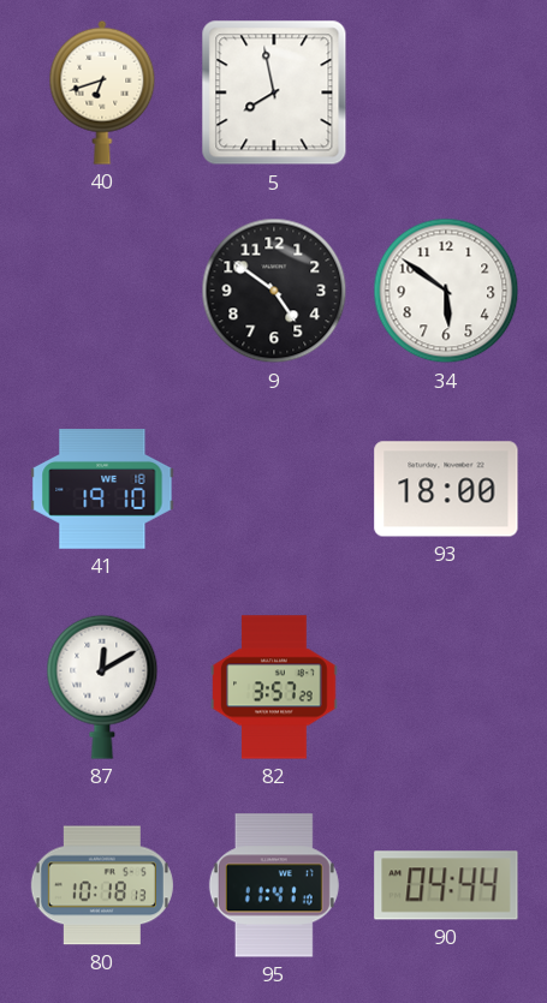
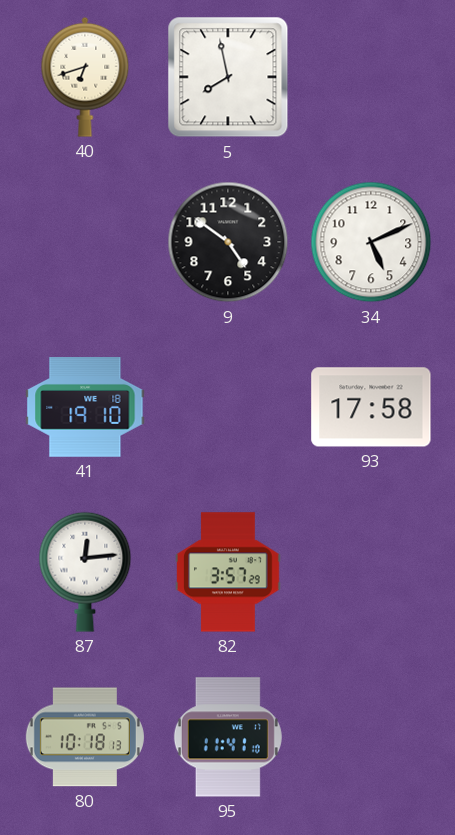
34: 5:51 -> 5:11 (371, 242)
93: 18:00 -> 17:58 (371, 407)
87: 12:10 -> 12:14 (85, 572)
90: 04:44 -> none (446, 885)
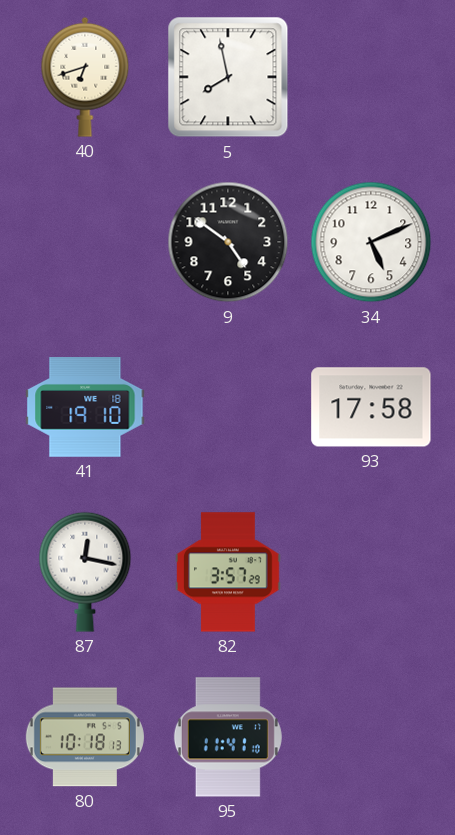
87: 12:14 -> 12:17 (85, 572)
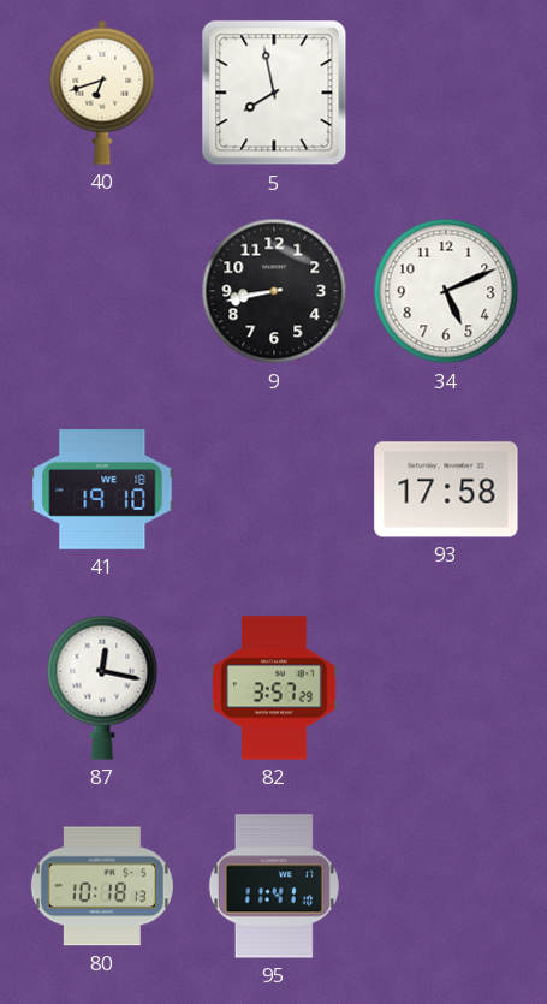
9: 4:51 -> 8:43 (274, 291)
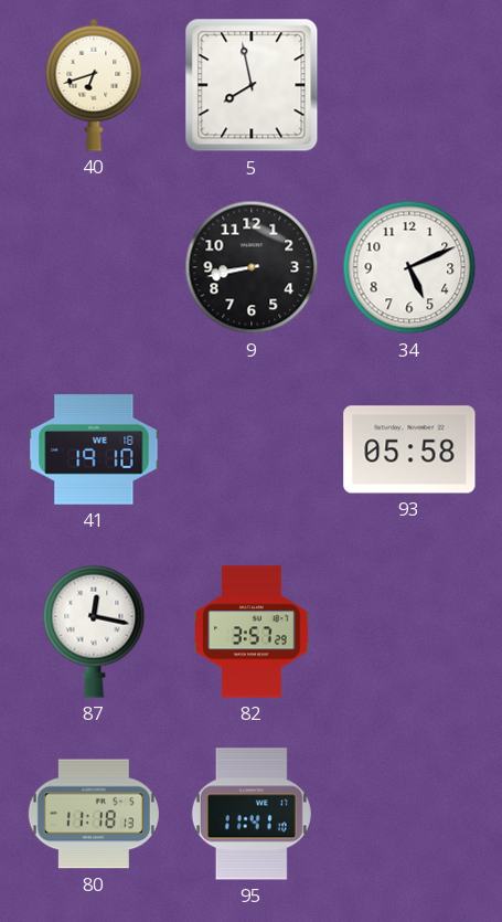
93: 17:58 -> 05:58 (409, 449)
80: 10:18 -> 11:18 (94, 814)
